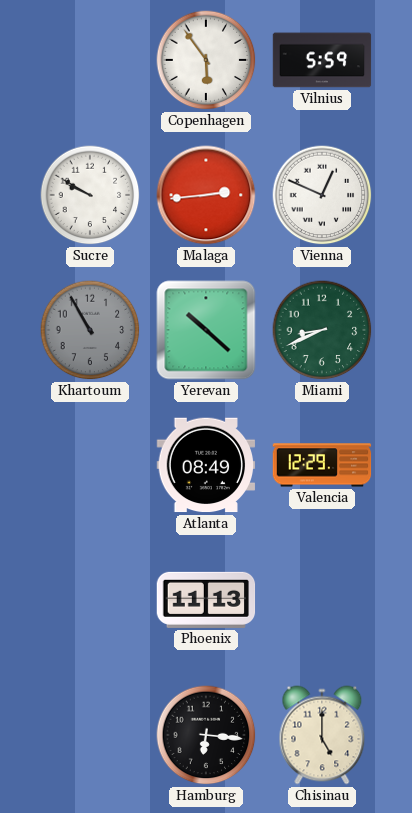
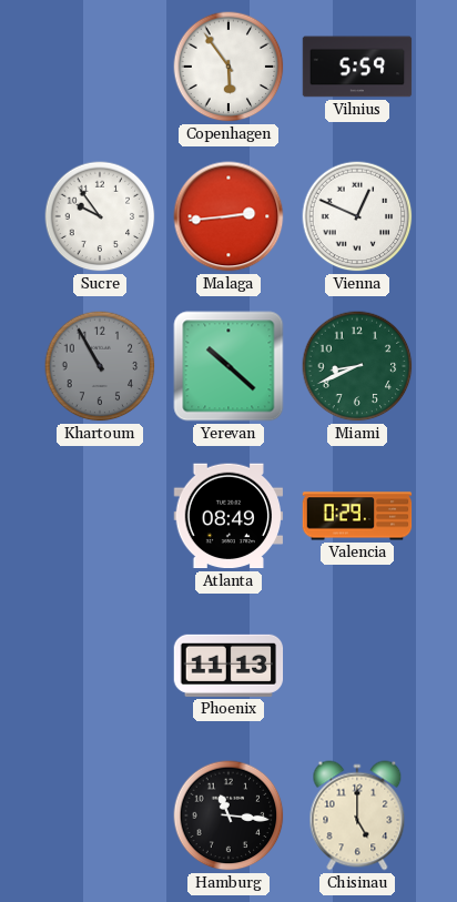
Sucre: 9:50 -> 9:54 (100, 216)
Valencia: 12:29 -> 0:29 (357, 516)
Hamburg: 6:16 -> 11:16 (228, 815)
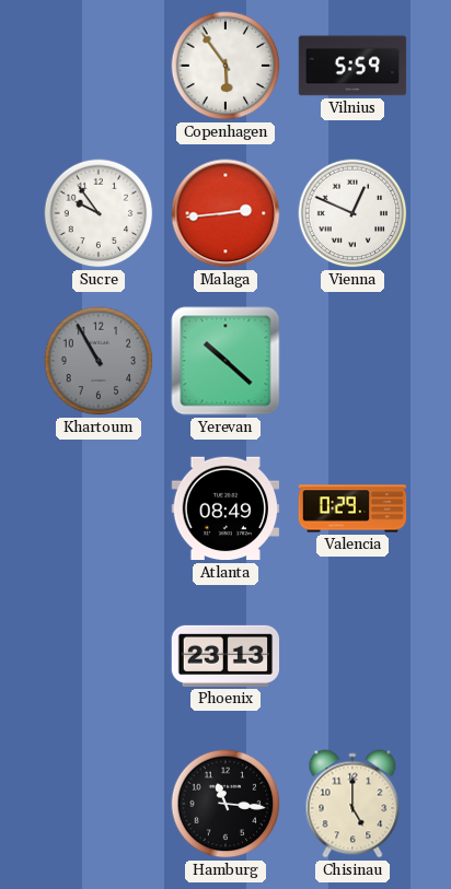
Miami: 8:41 -> none (357, 366)
Phoenix: 11:13 -> 23:13 (225, 656)
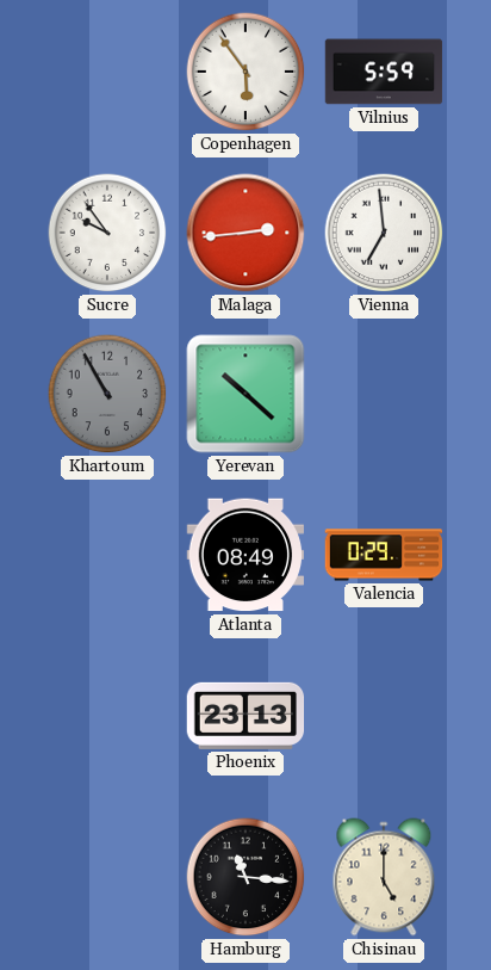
Vienna: 12:49 -> 6:59 (384, 233)
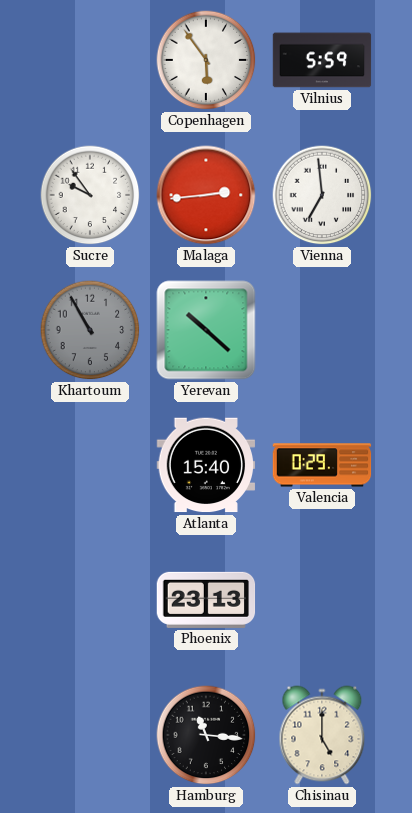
Atlanta: 08:49 -> 15:40 (206, 465)
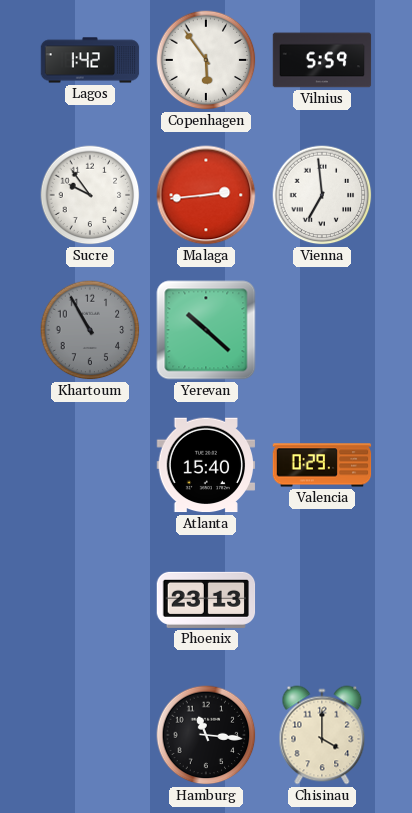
Lagos: none -> 1:42 (90, 60)
Chisinau: 5:00 -> 4:00 (322, 735)
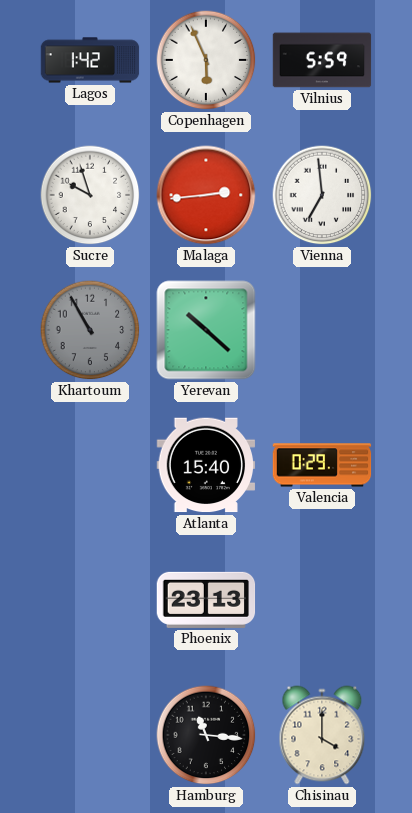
Copenhagen: 5:54 -> 5:56 (206, 60)
Sucre: 9:54 -> 9:57 (90, 195)
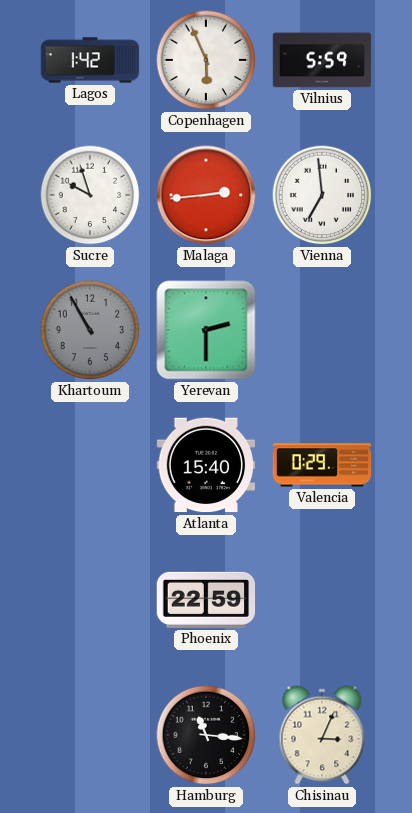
Yerevan: 10:22 -> 2:30 (206, 330)
Phoenix: 23:13 -> 22:59 (206, 600)
Chisinau: 4:00 -> 3:04 (322, 735)
